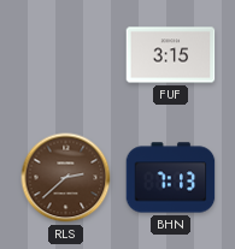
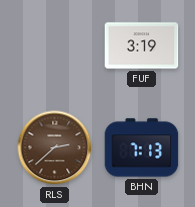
FUF: 3:15 -> 3:19 (142, 46)
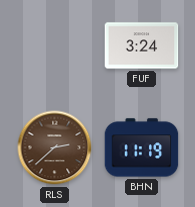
FUF: 3:19 -> 3:24 (142, 46)
BHN: 7:13 -> 11:19 (142, 148)
